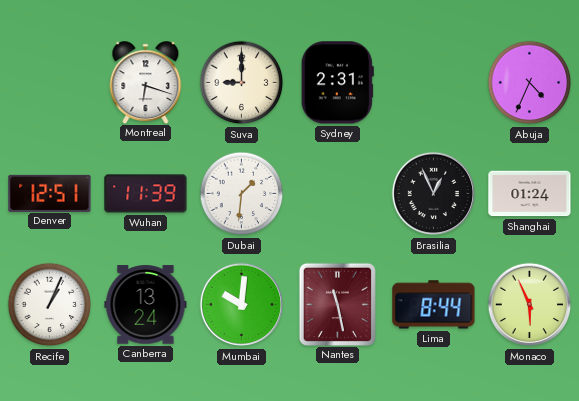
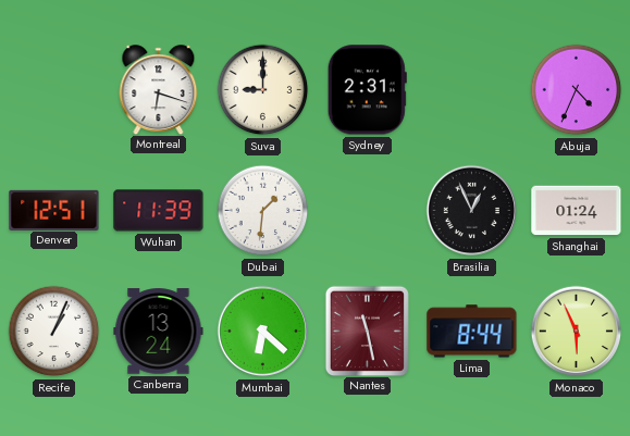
Mumbai: 10:01 -> 6:22 (263, 332)
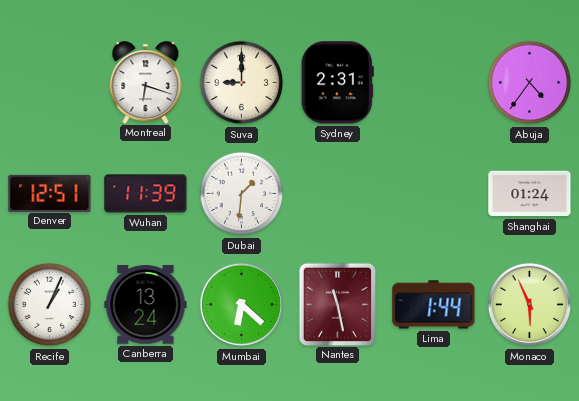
Abuja: 4:34 -> 4:36 (530, 83)
Brasilia: 12:56 -> none (472, 211)
Lima: 8:44 -> 1:44 (434, 305)
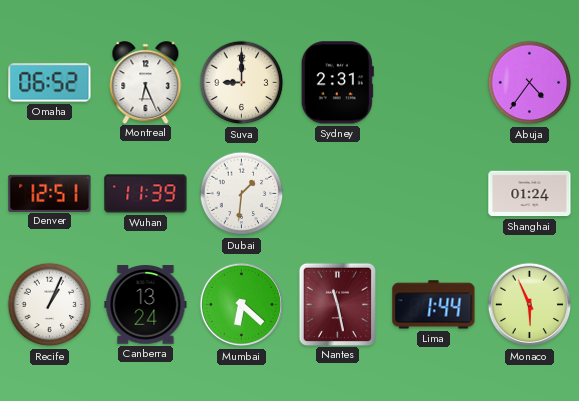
Omaha: none -> 06:52 (50, 83)
Montreal: 6:18 -> 6:26 (146, 82)
